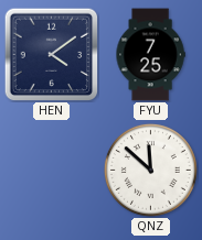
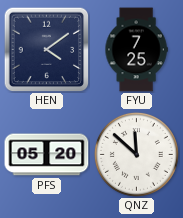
PFS: none -> 05:20 (47, 155)
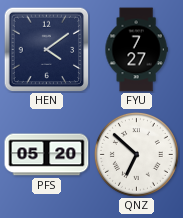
FYU: 7:25 -> 7:27 (136, 50)
QNZ: 11:52 -> 6:52 (136, 154)
